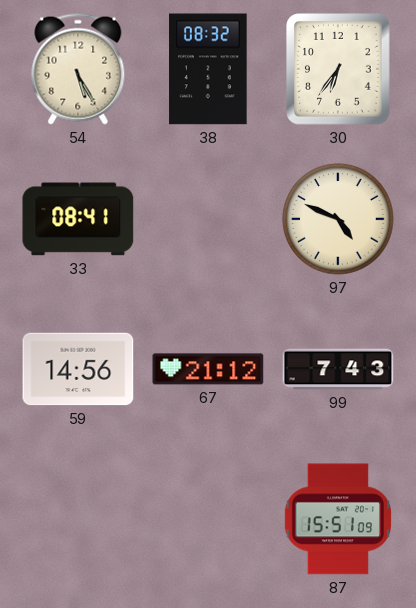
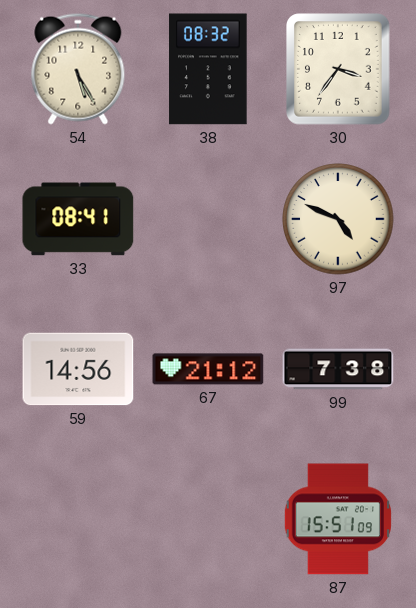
30: 6:36 -> 3:36 (339, 69)
99: 7:43 -> 7:38 (338, 369)
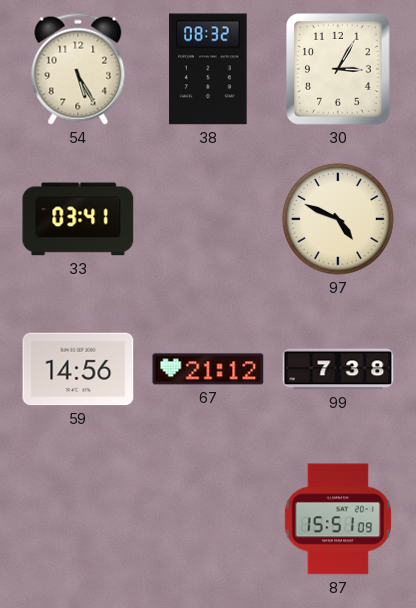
30: 3:36 -> 3:05 (339, 69)
33: 08:41 -> 03:41 (78, 219)
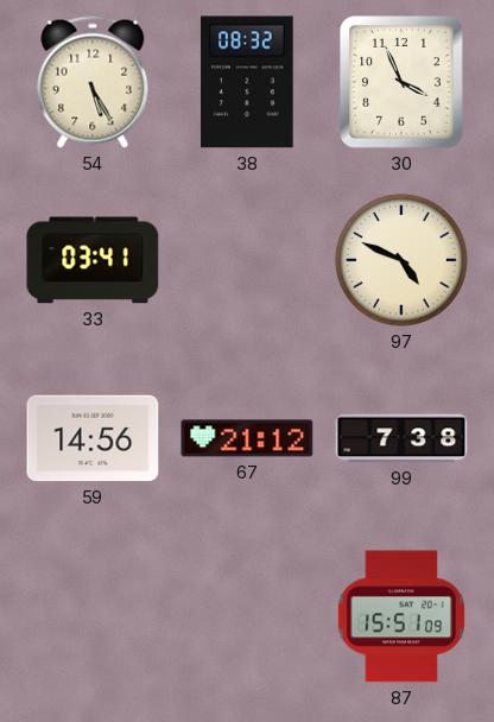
30: 3:05 -> 3:56 (403, 82)
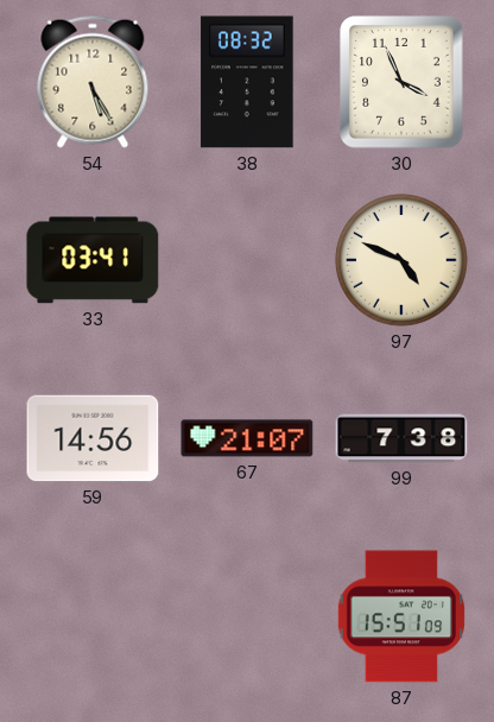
67: 21:12 -> 21:07 (247, 438)
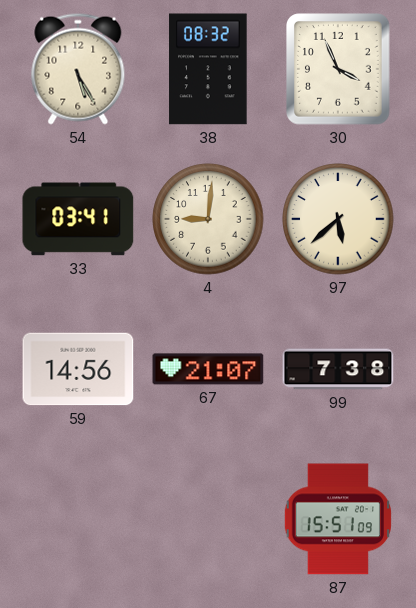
4: none -> 9:01 (208, 219)
97: 4:49 -> 5:38 (338, 219)
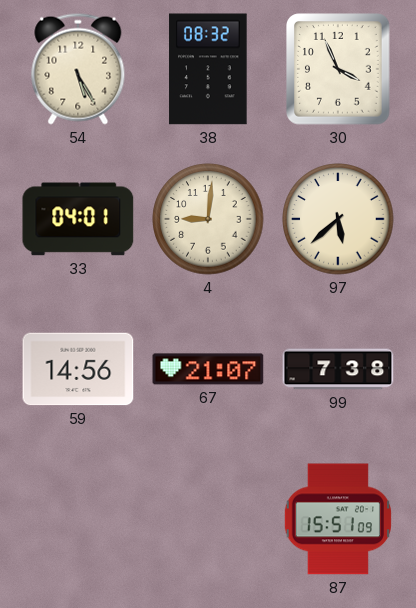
33: 03:41 -> 04:01 (78, 219)
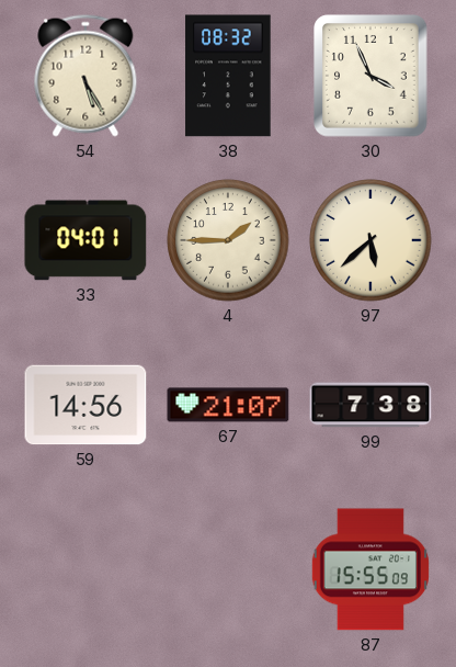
4: 9:01 -> 1:45 (228, 240)
87: 15:51 -> 15:55 (371, 569)
